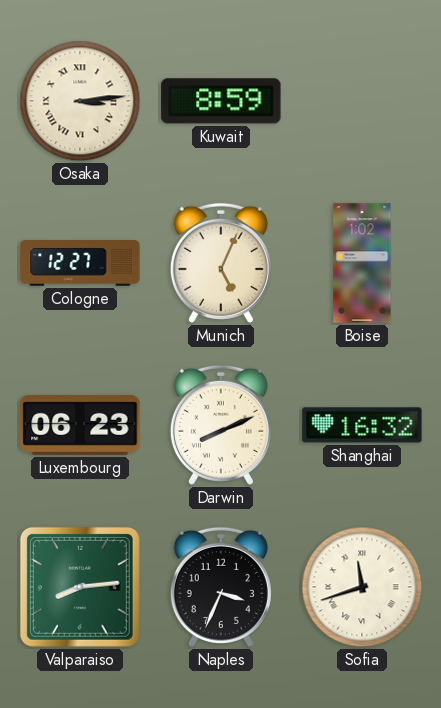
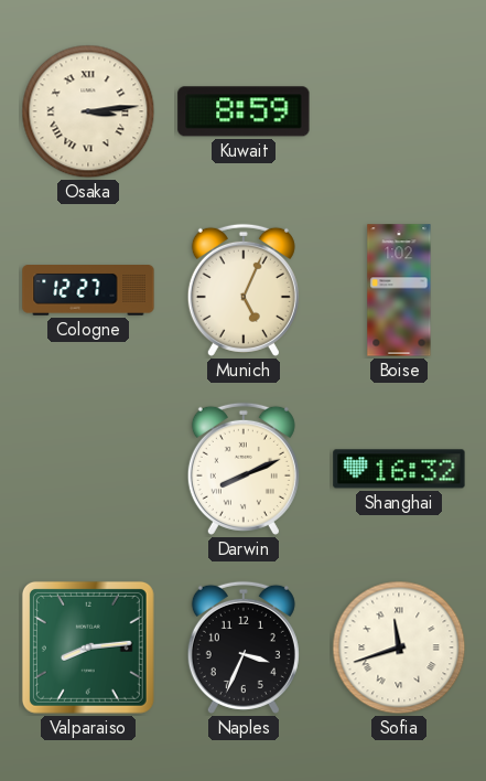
Luxembourg: 06:23 -> none (80, 425)
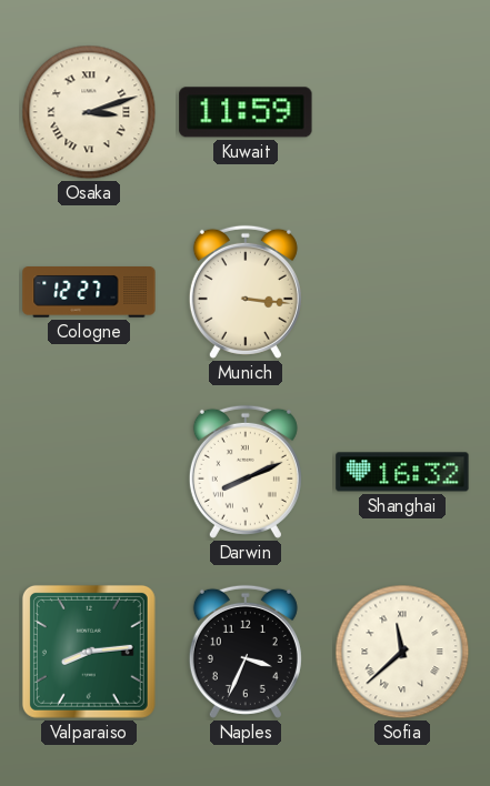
Osaka: 3:14 -> 3:12 (89, 112)
Kuwait: 8:59 -> 11:59 (246, 112)
Munich: 5:04 -> 3:16 (246, 292)
Boise: 1:02 -> none (399, 290)
Sofia: 11:42 -> 11:38 (402, 652)
